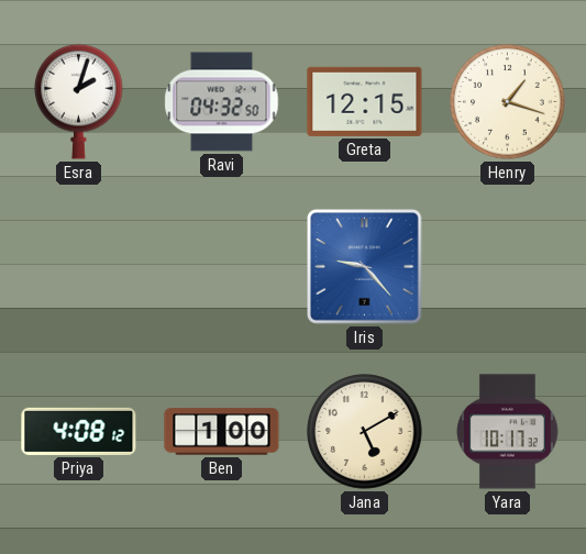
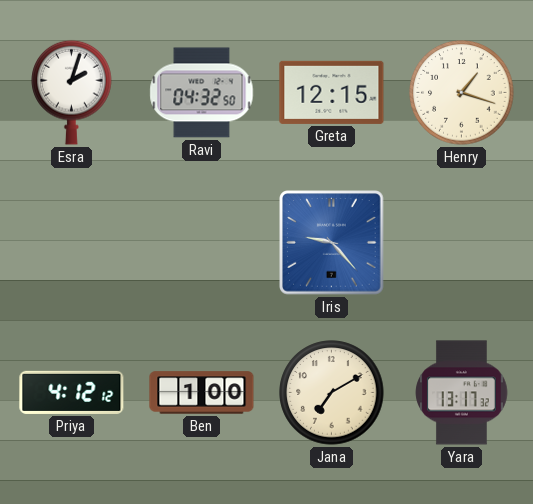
Priya: 4:08 -> 4:12 (72, 392)
Jana: 5:10 -> 7:10 (332, 393)
Yara: 10:17 -> 13:17 (462, 393)
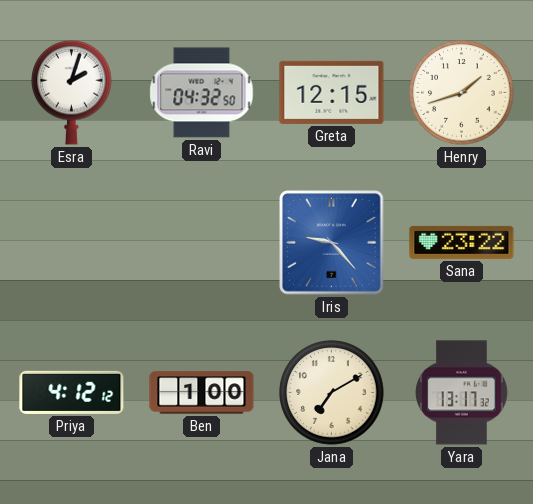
Henry: 1:18 -> 1:42 (462, 93)
Sana: none -> 23:22 (462, 242)
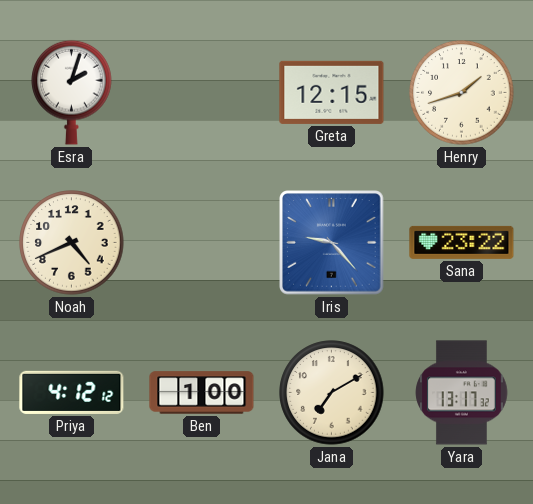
Ravi: 04:32 -> none (202, 93)
Noah: none -> 4:41 (72, 243)
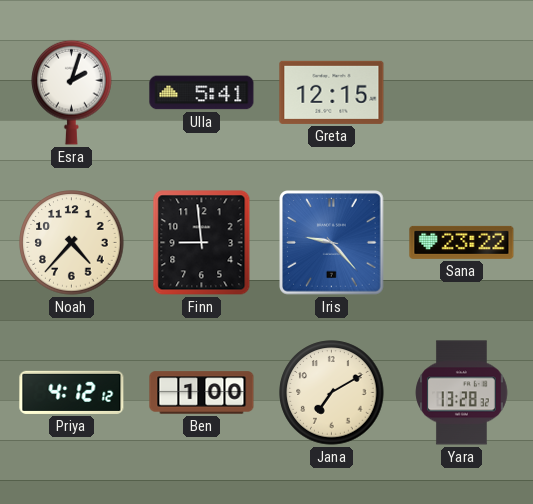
Ulla: none -> 5:41 (202, 93)
Henry: 1:42 -> none (462, 93)
Noah: 4:41 -> 4:37 (72, 243)
Finn: none -> 8:59 (202, 243)
Yara: 13:17 -> 13:28 (462, 393)
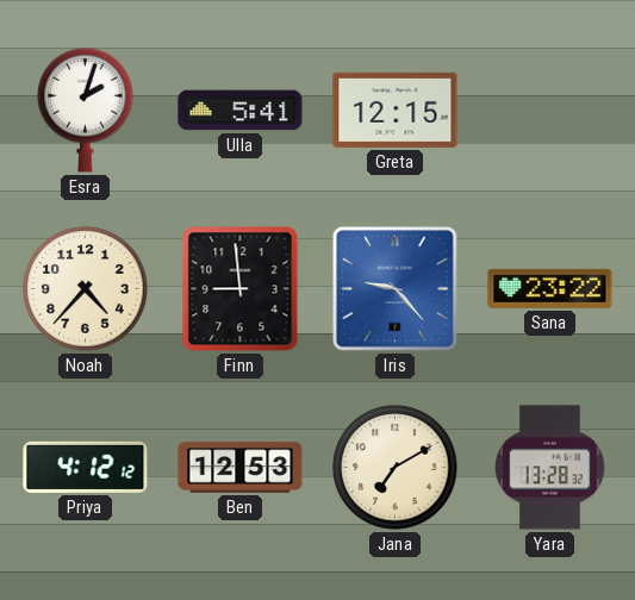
Ben: 1:00 -> 12:53 (241, 468)
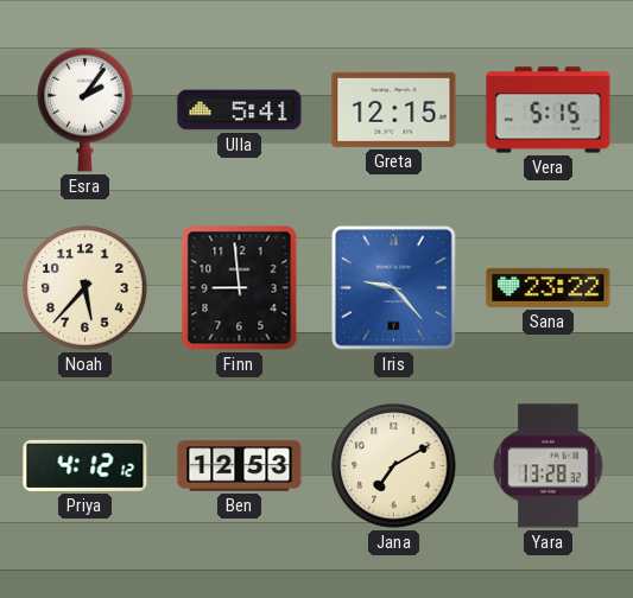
Esra: 2:03 -> 2:06 (86, 109)
Vera: none -> 5:15 (549, 110)
Noah: 4:37 -> 5:37 (86, 288)
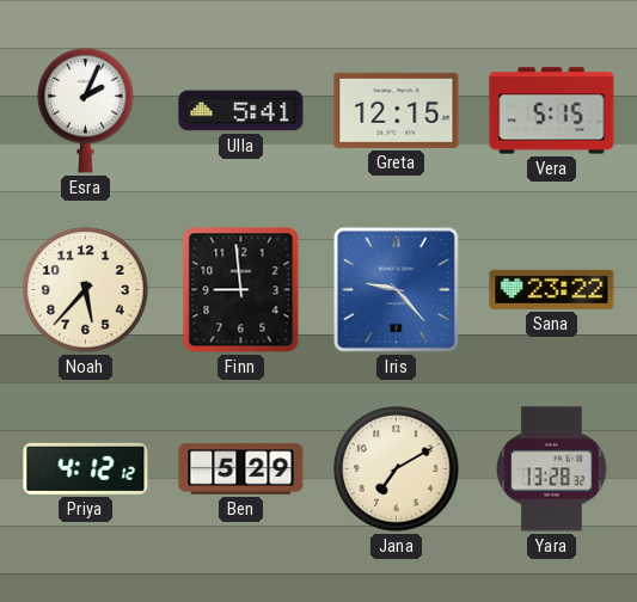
Esra: 2:06 -> 2:04 (86, 110)
Ben: 12:53 -> 5:29 (241, 469)
